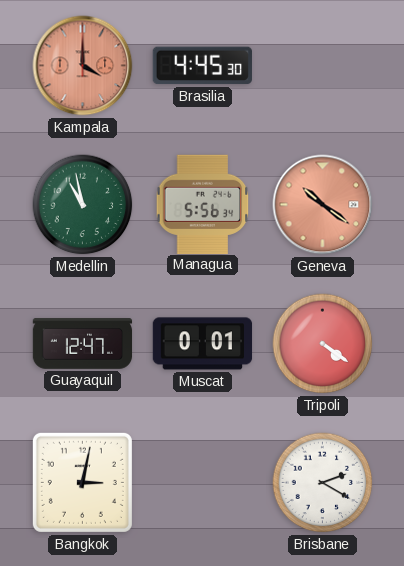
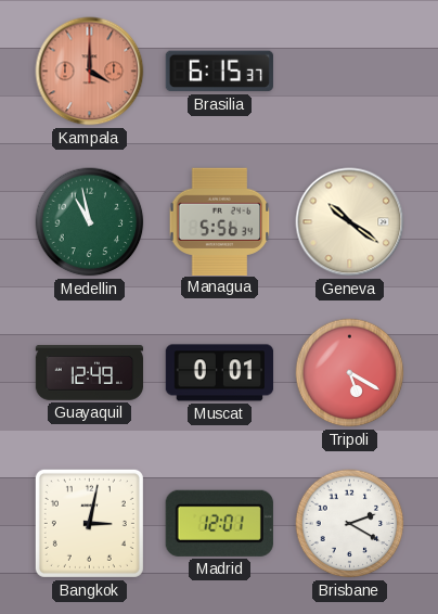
Brasilia: 4:45 -> 6:15 (219, 72)
Geneva dial: salmon -> cream (350, 222)
Guayaquil: 12:47 -> 12:49 (90, 373)
Tripoli: 4:21 -> 5:20 (350, 373)
Madrid: none -> 12:01 (219, 523)
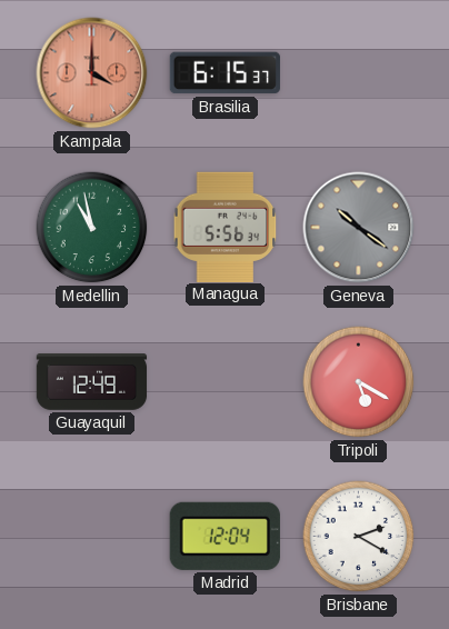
Geneva dial: cream -> grey (359, 228)
Muscat: 0:01 -> none (220, 373)
Bangkok: 3:02 -> none (89, 523)
Madrid: 12:01 -> 12:04 (225, 536)
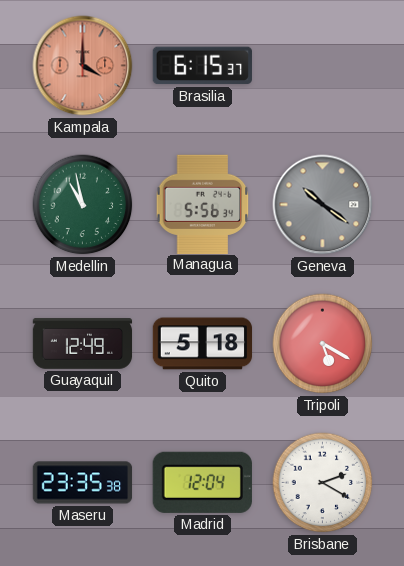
Quito: none -> 5:18 (203, 344)
Maseru: none -> 23:35 (83, 483)
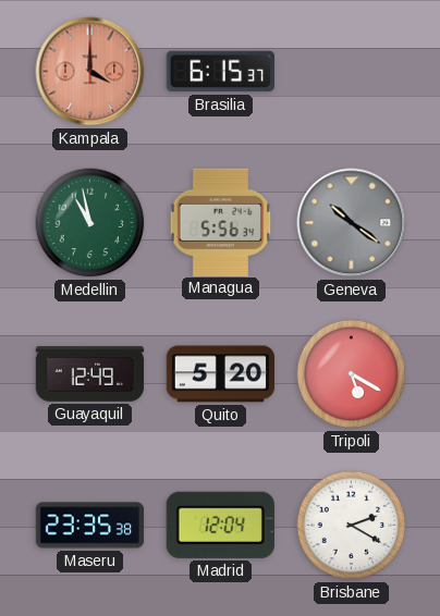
Quito: 5:18 -> 5:20 (221, 374)
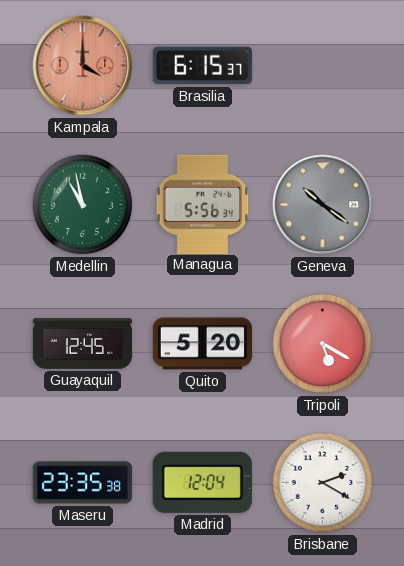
Guayaquil: 12:49 -> 12:45 (83, 344)
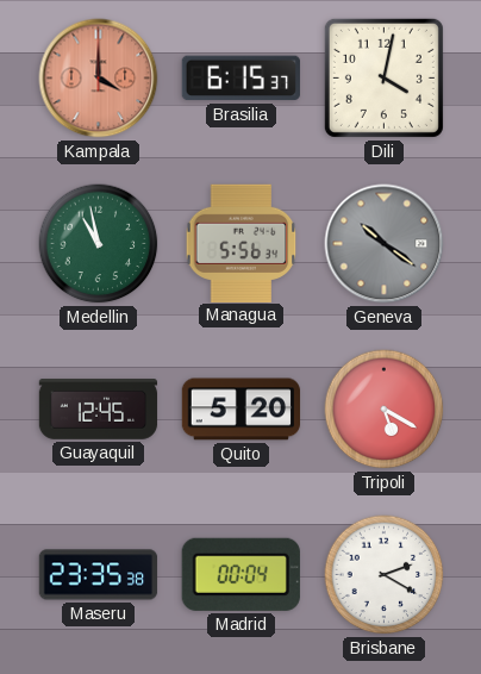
Dili: none -> 4:02 (383, 77)
Madrid: 12:04 -> 00:04 (240, 574)
